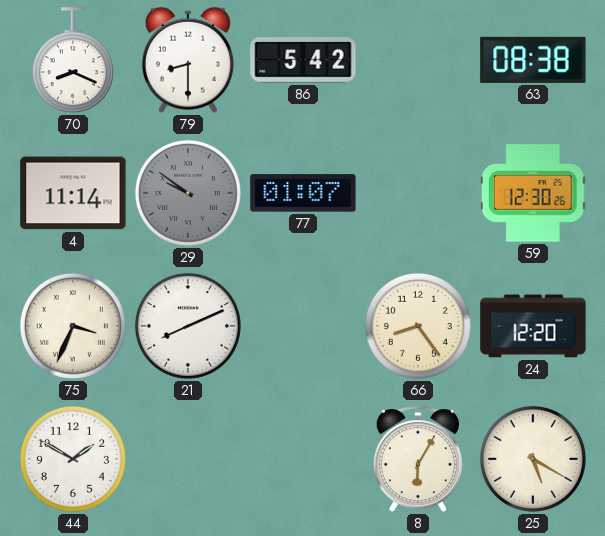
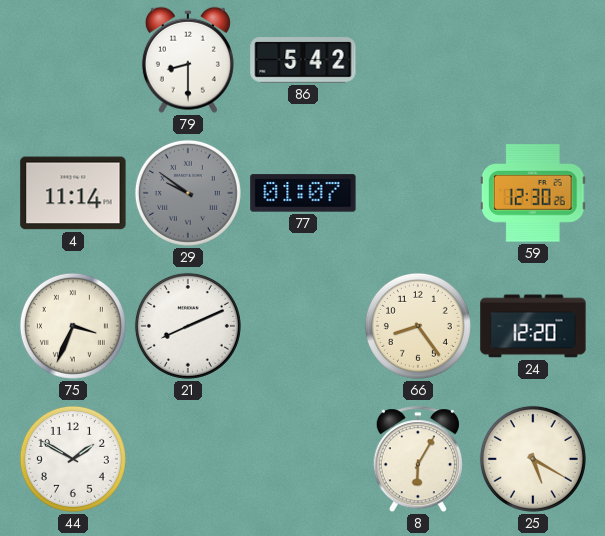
70: 8:19 -> none (73, 61)
63: 08:38 -> none (533, 60)
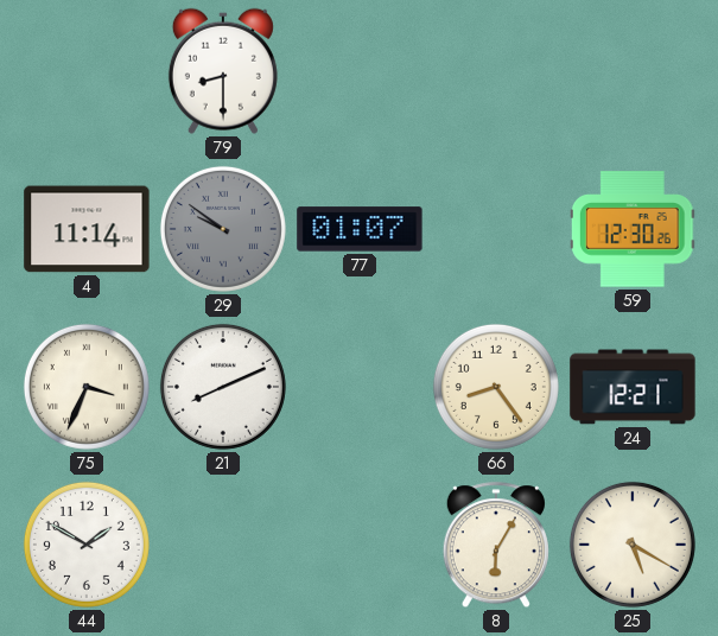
86: 5:42 -> none (303, 60)
24: 12:20 -> 12:21 (633, 387)
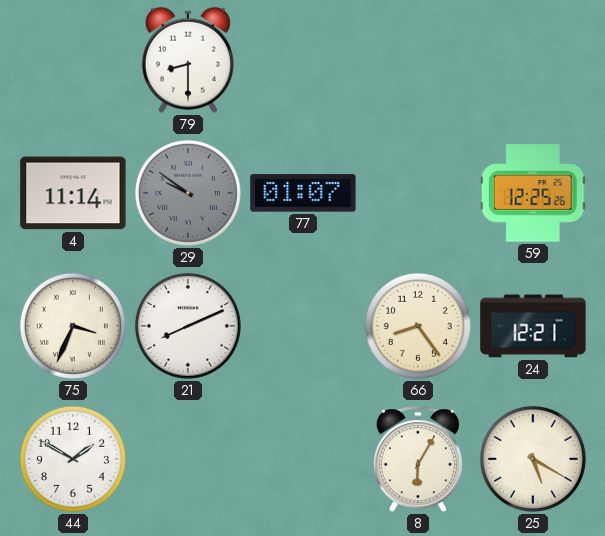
59: 12:30 -> 12:25 (533, 193)
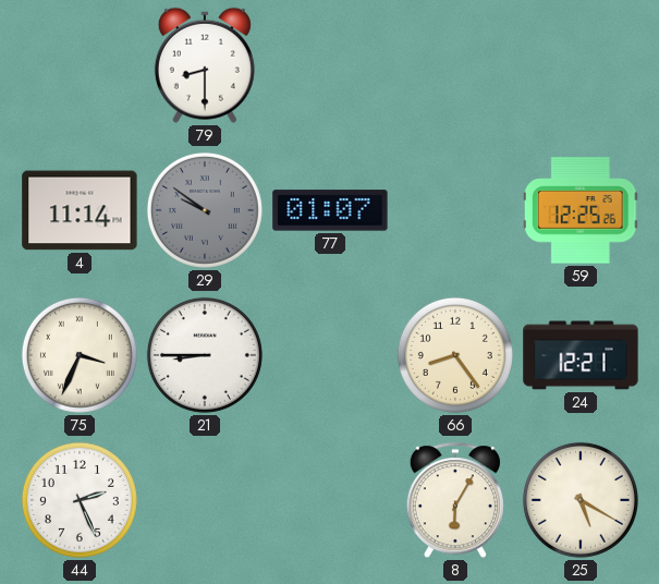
21: 8:11 -> 8:45 (205, 355)
44: 1:50 -> 2:26 (80, 500)
